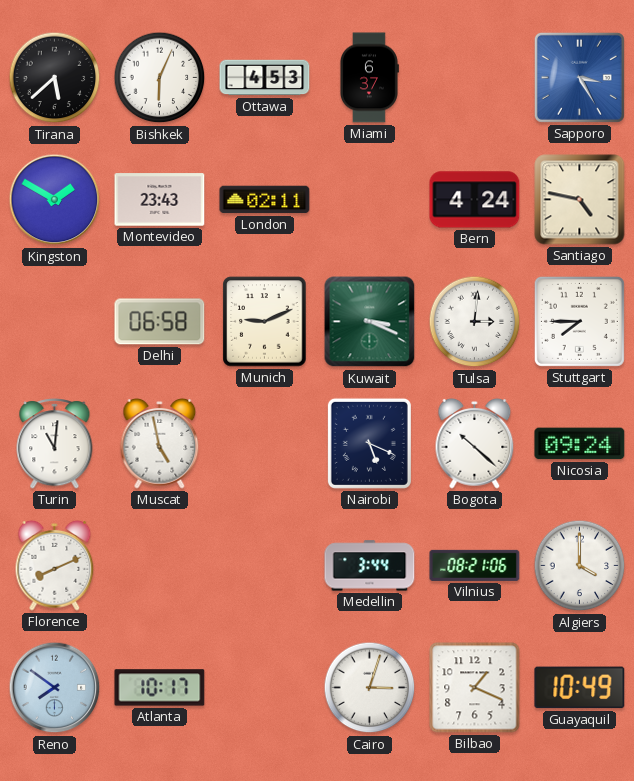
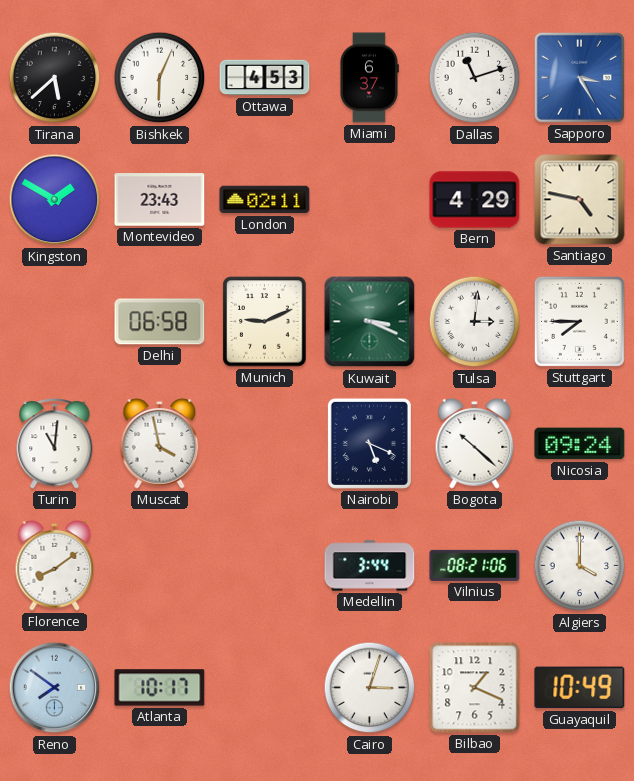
Dallas: none -> 11:12 (475, 78)
Bern: 4:24 -> 4:29 (475, 200)
Muscat: 4:58 -> 3:58 (160, 443)
Florence: 8:11 -> 8:09 (55, 565)
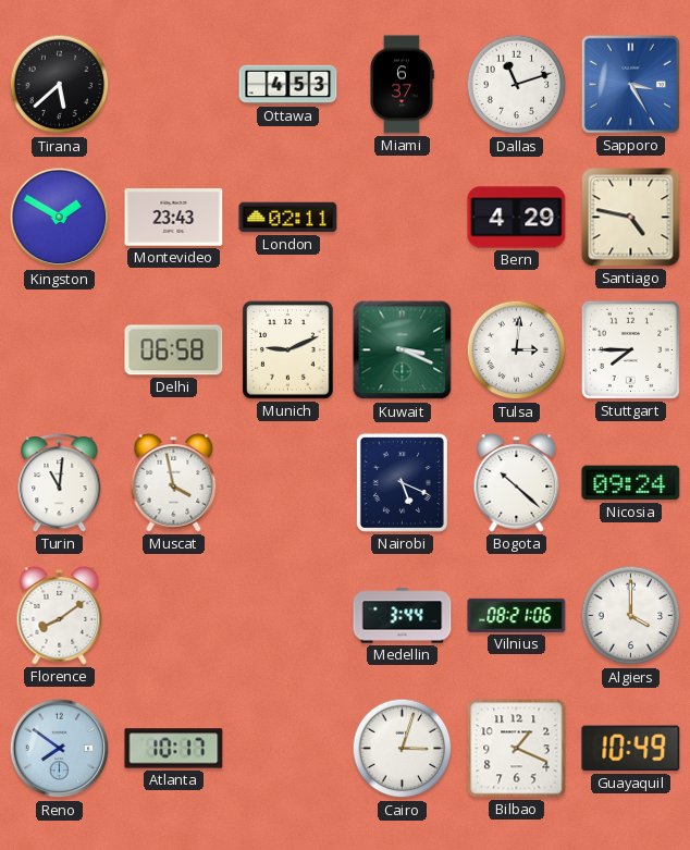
Bishkek: 6:04 -> none (160, 78)
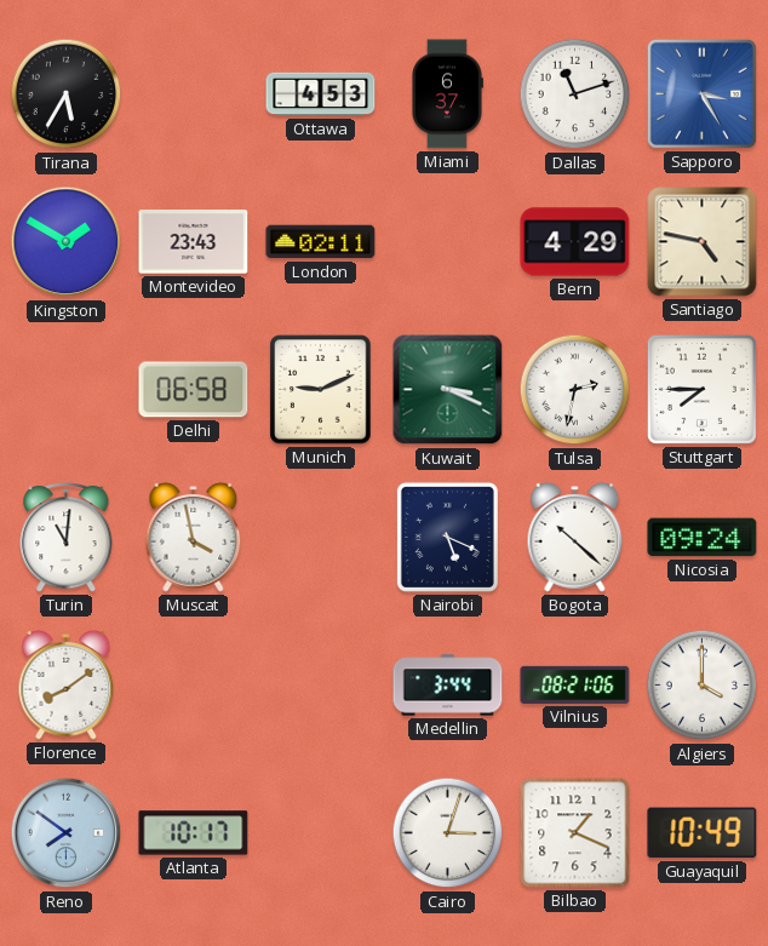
Tirana: 5:38 -> 5:35 (67, 94)
Tulsa: 3:01 -> 2:32 (575, 390)
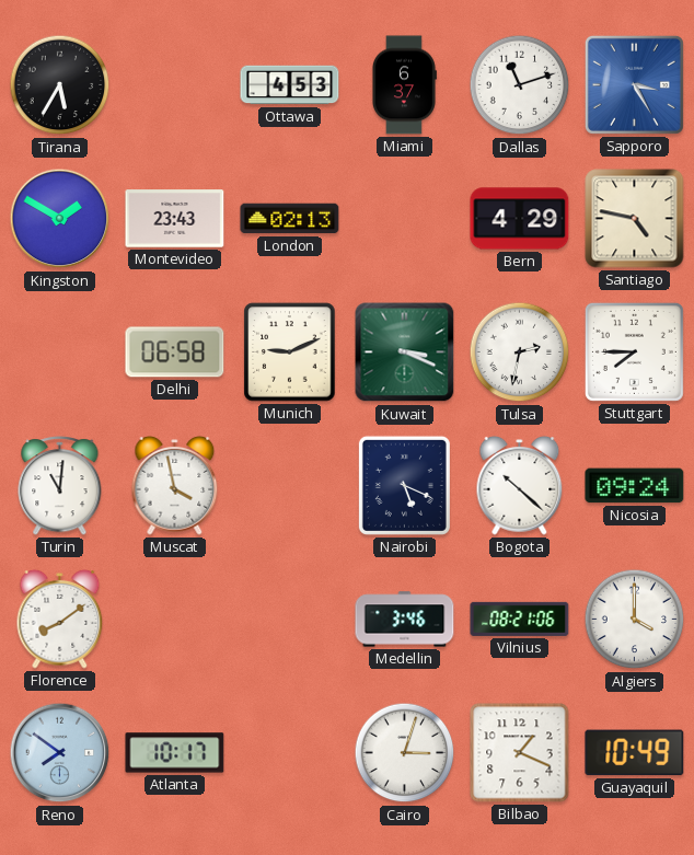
London: 02:11 -> 02:13 (290, 219)
Medellin: 3:44 -> 3:46 (405, 620)
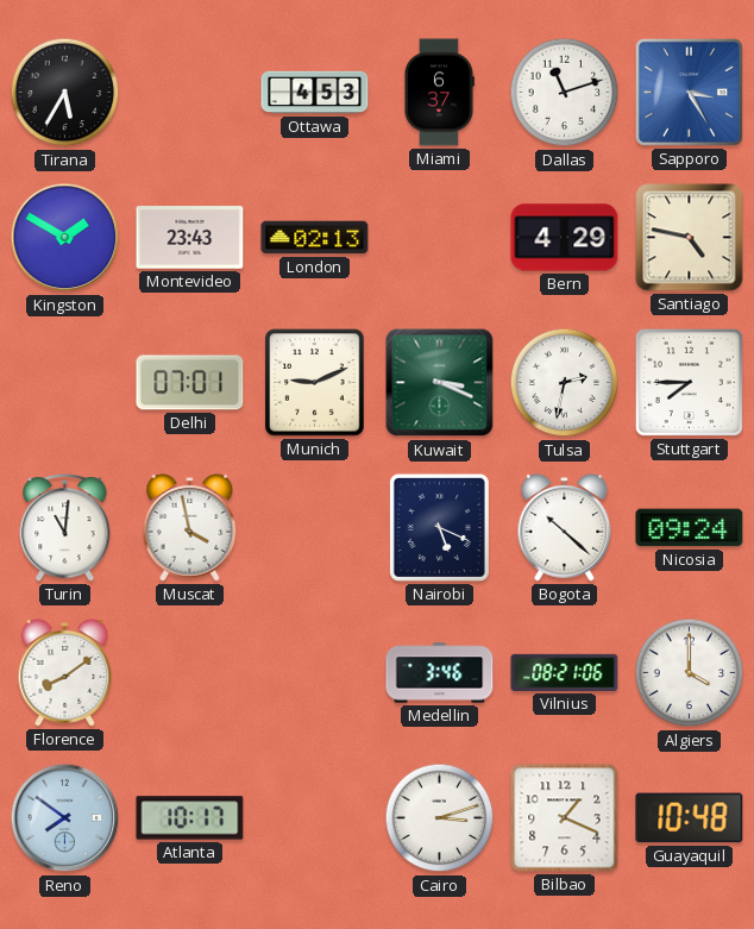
Delhi: 06:58 -> 07:01 (190, 383)
Cairo: 3:03 -> 3:12 (440, 818)
Guayaquil: 10:49 -> 10:48 (690, 818)
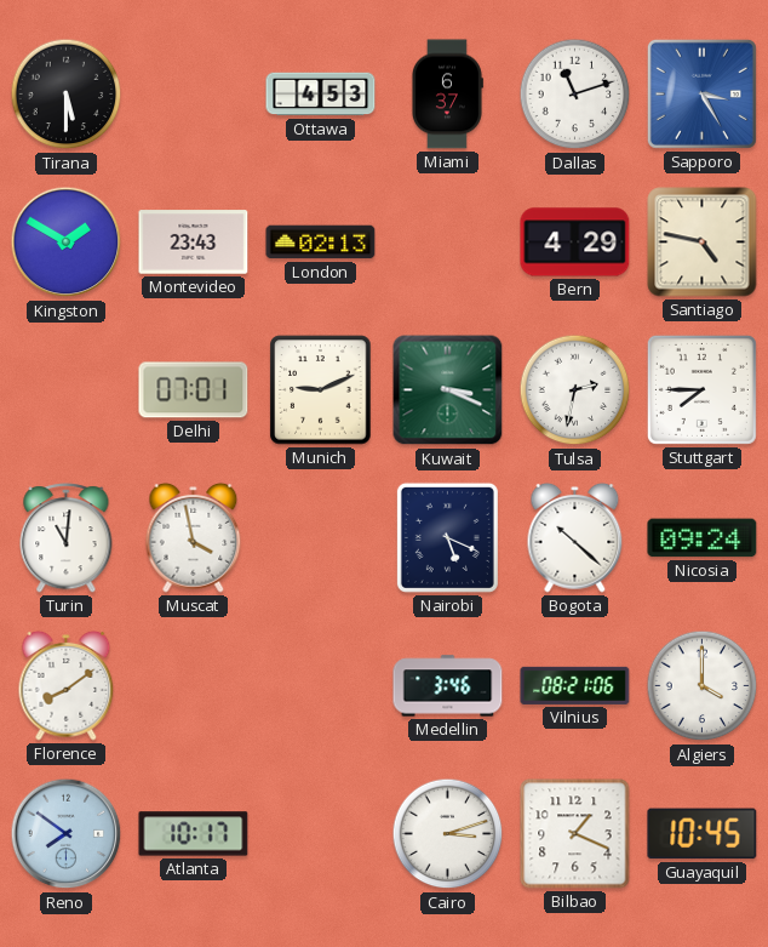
Tirana: 5:35 -> 5:30 (67, 95)
Guayaquil: 10:48 -> 10:45 (703, 834)
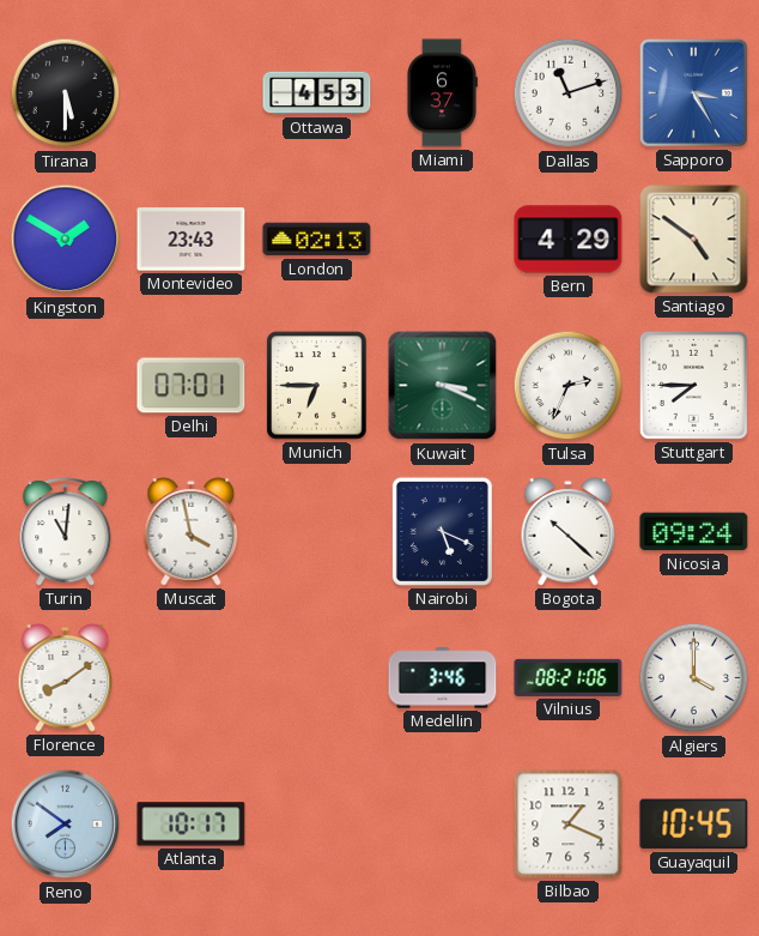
Santiago: 4:47 -> 4:51 (694, 240)
Munich: 9:11 -> 6:45 (317, 386)
Tulsa: 2:32 -> 2:34 (569, 386)
Cairo: 3:12 -> none (448, 834)
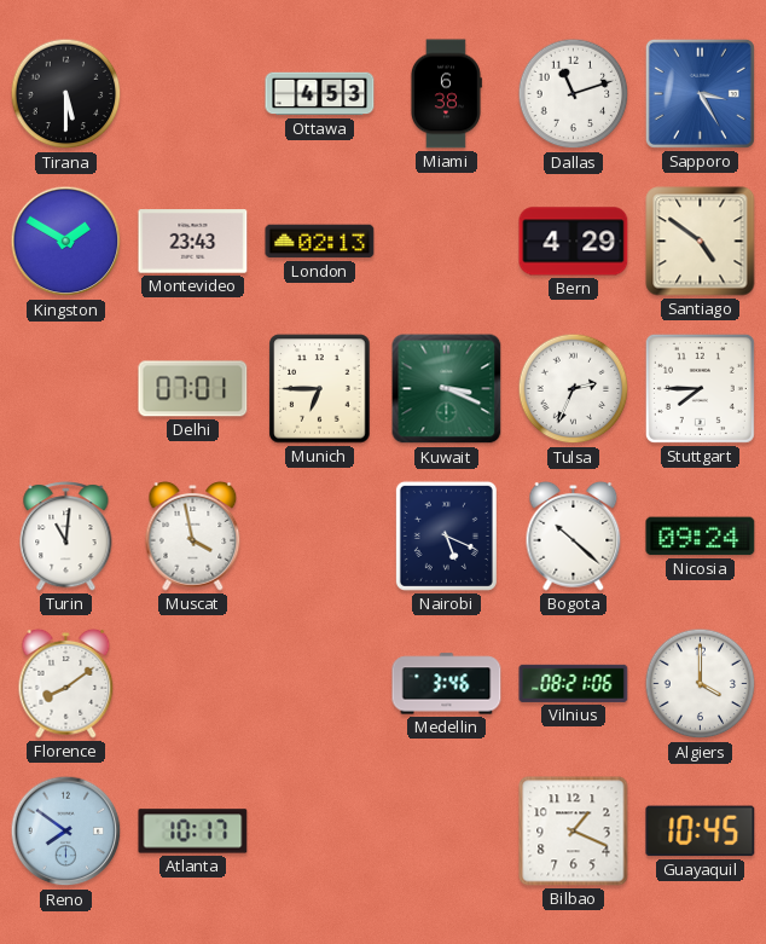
Miami: 6:37 -> 6:38 (446, 94)
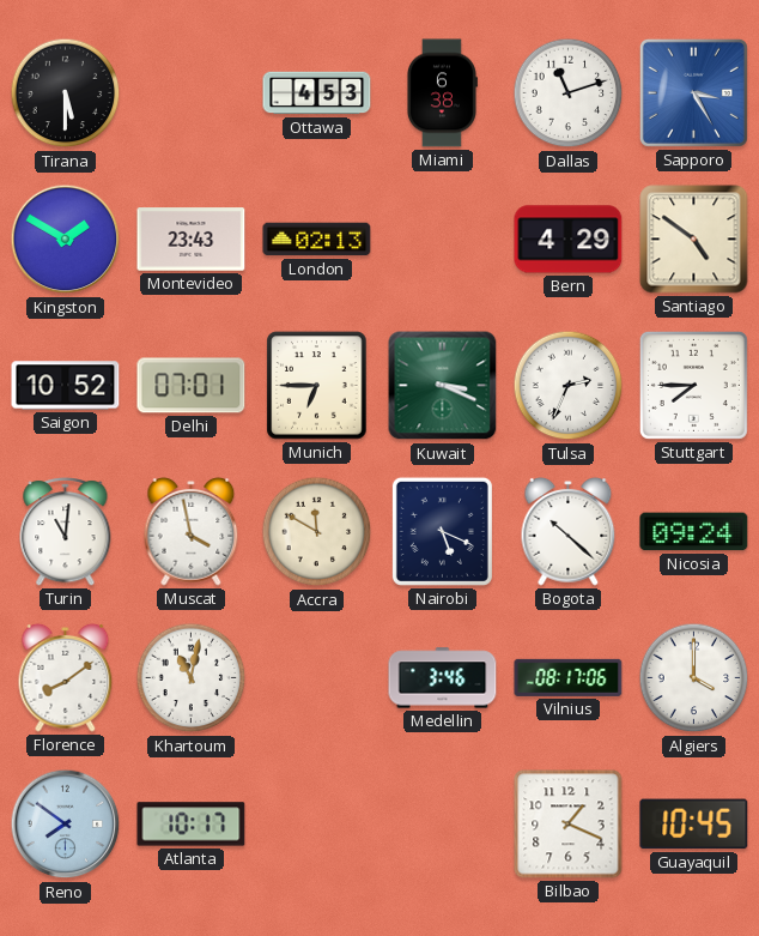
Saigon: none -> 10:52 (66, 386)
Accra: none -> 11:50 (317, 532)
Khartoum: none -> 11:02 (192, 678)
Vilnius: 08:21 -> 08:17 (569, 677)
